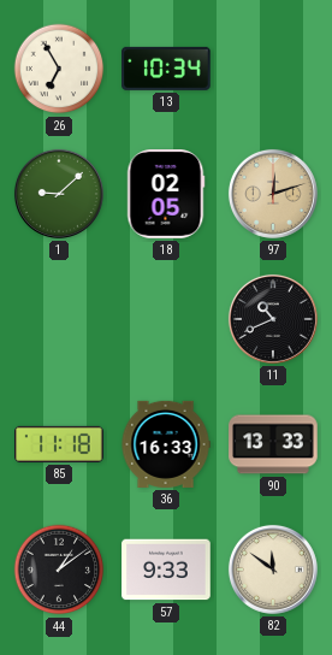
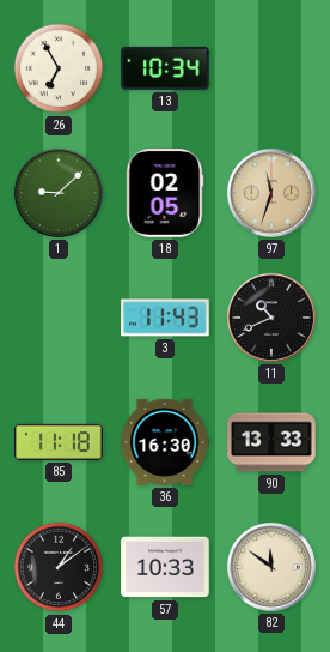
97: 12:12 -> 11:33 (271, 193)
3: none -> 11:43 (165, 318)
36: 16:33 -> 16:30 (165, 442)
57: 9:33 -> 10:33 (165, 567)
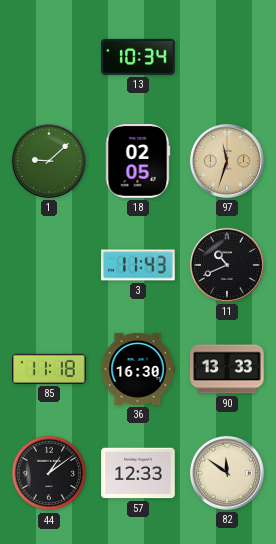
26: 6:55 -> none (59, 68)
57: 10:33 -> 12:33 (138, 473)
